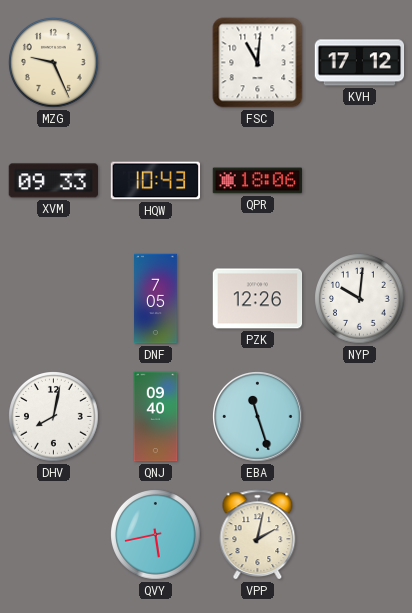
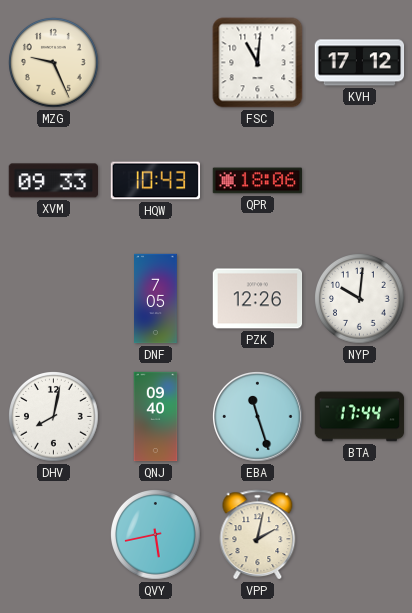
BTA: none -> 17:44 (360, 417)
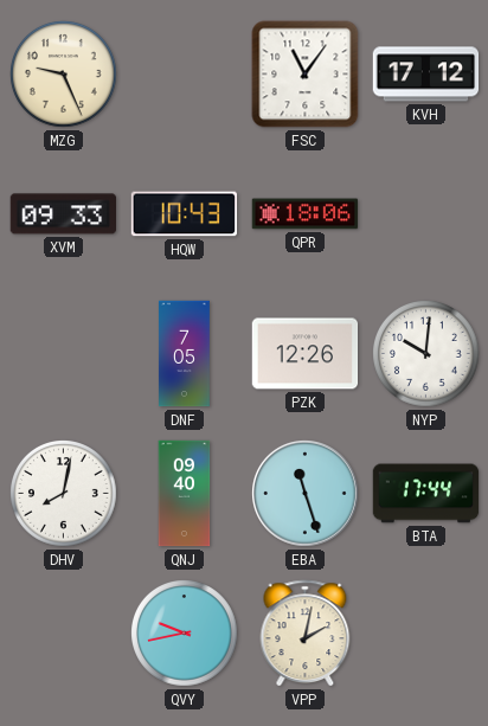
FSC: 11:01 -> 11:06 (306, 75)
QVY: 5:43 -> 9:43 (185, 634)
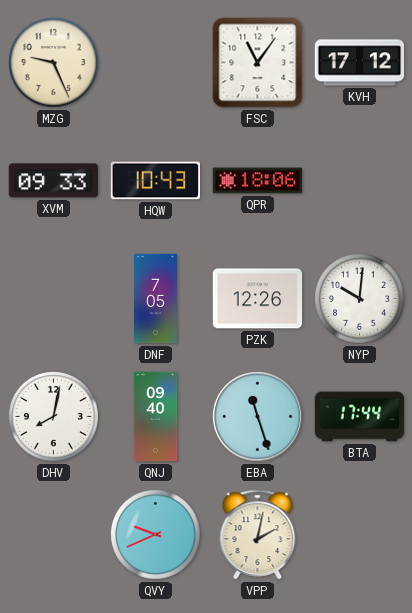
QVY: 9:43 -> 9:41 (156, 535)
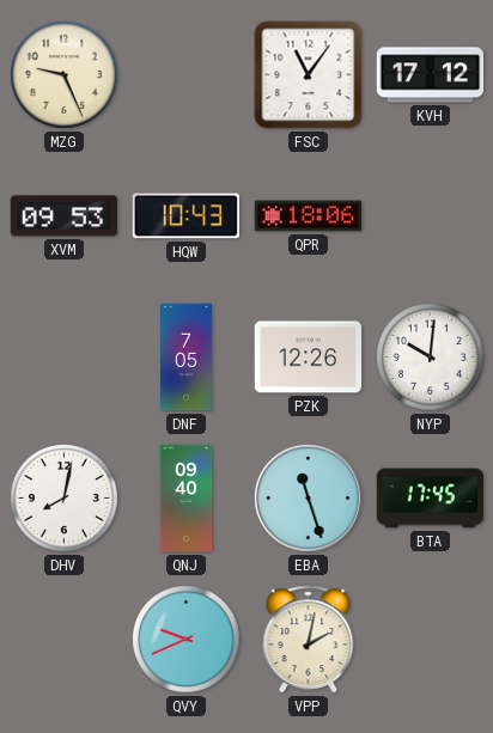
XVM: 09:33 -> 09:53 (63, 216)
BTA: 17:44 -> 17:45 (431, 499)
